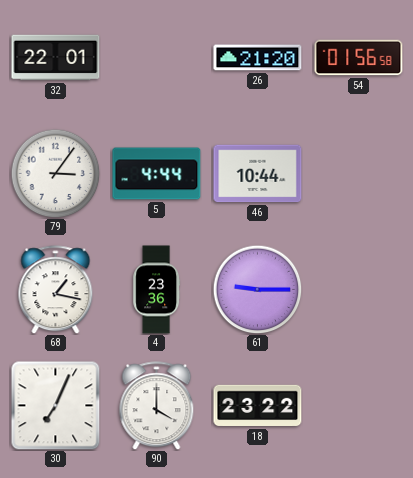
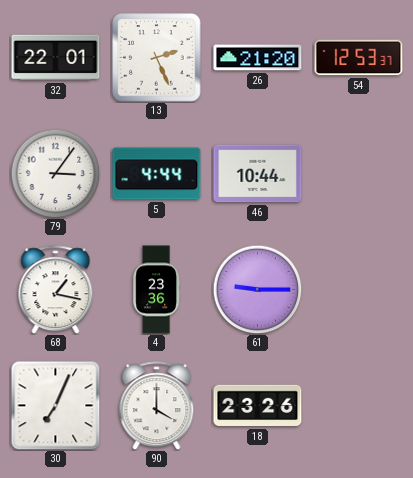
13: none -> 2:26 (157, 58)
54: 01:56 -> 12:53 (359, 58)
18: 23:22 -> 23:26 (258, 406)
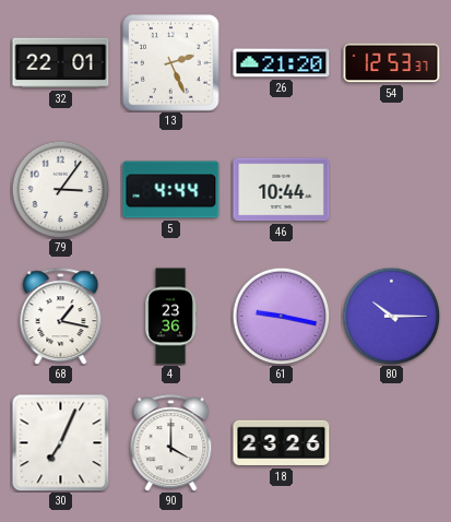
61: 9:15 -> 9:17 (281, 316)
80: none -> 10:15 (391, 316)
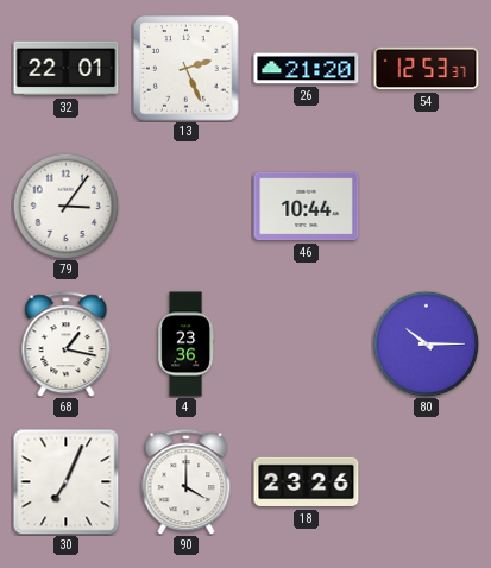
5: 4:44 -> none (171, 190)
61: 9:17 -> none (281, 316)
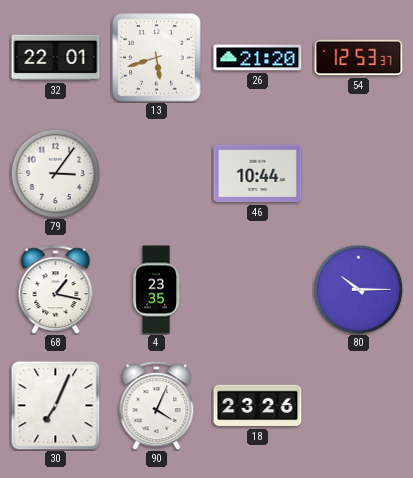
13: 2:26 -> 5:42 (157, 58)
4: 23:36 -> 23:35 (157, 290)
90: 4:00 -> 4:04 (157, 406)
